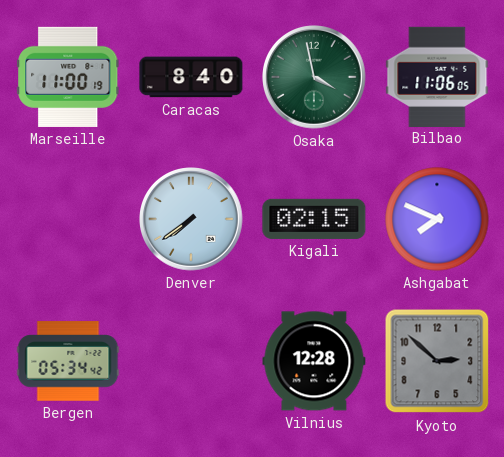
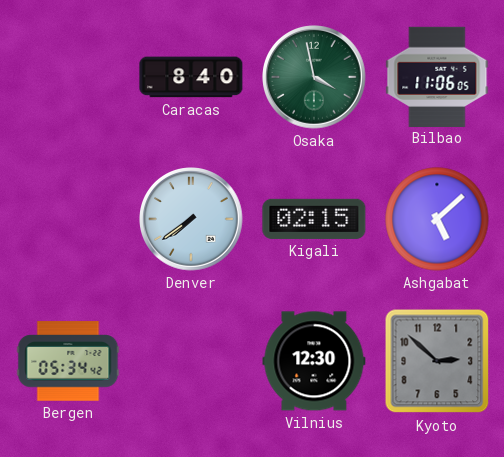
Marseille: 11:00 -> none (68, 77)
Ashgabat: 7:49 -> 5:08 (437, 219)
Vilnius: 12:28 -> 12:30 (314, 361)
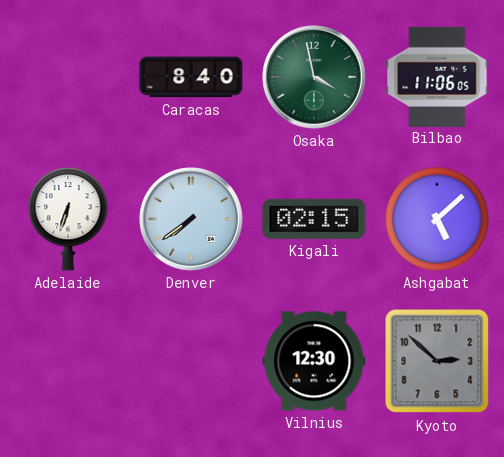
Adelaide: none -> 6:33 (68, 220)
Bergen: 05:34 -> none (68, 361)
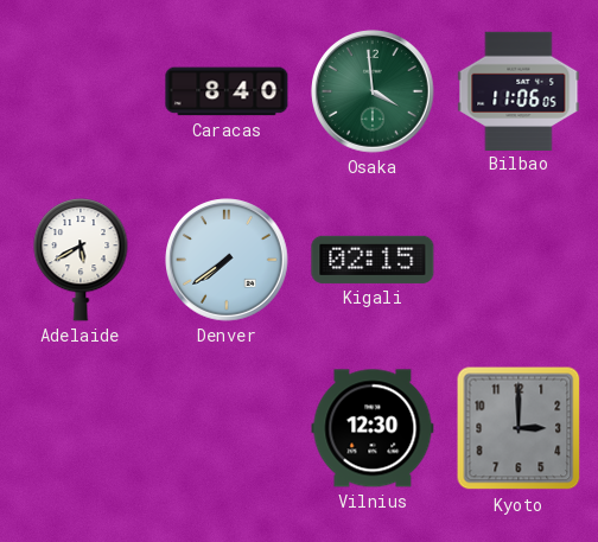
Osaka: 3:58 -> 3:59 (373, 91)
Adelaide: 6:33 -> 5:40 (81, 261)
Ashgabat: 5:08 -> none (437, 219)
Kyoto: 2:52 -> 3:00 (519, 428)
